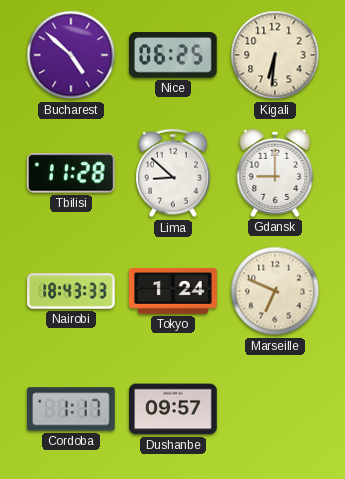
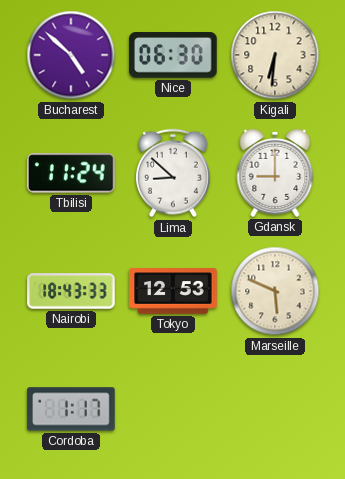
Nice: 06:25 -> 06:30 (173, 55)
Tbilisi: 11:28 -> 11:24 (71, 173)
Tokyo: 1:24 -> 12:53 (173, 291)
Marseille: 6:49 -> 5:49 (275, 291)
Dushanbe: 09:57 -> none (173, 409)
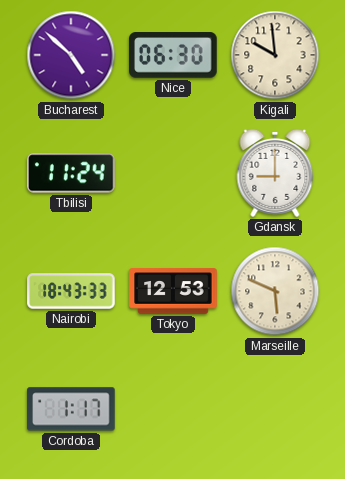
Kigali: 6:31 -> 9:59 (275, 55)
Lima: 8:52 -> none (174, 173)
